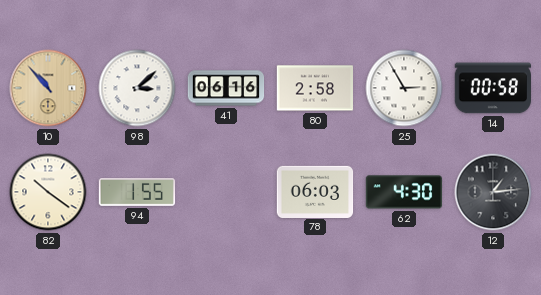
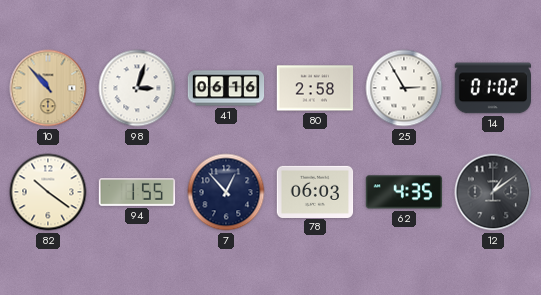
98: 3:08 -> 3:03 (137, 88)
14: 00:58 -> 01:02 (492, 88)
7: none -> 12:53 (226, 192)
62: 4:30 -> 4:35 (404, 192)
12: 1:14 -> 1:09 (493, 192)
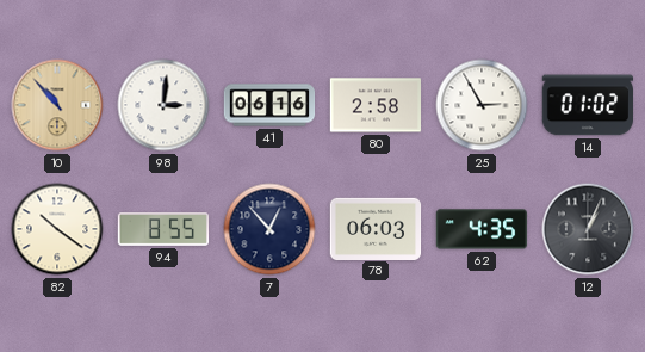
98: 3:03 -> 3:01 (163, 105)
94: 1:55 -> 8:55 (163, 230)
12: 1:09 -> 1:04 (588, 229)
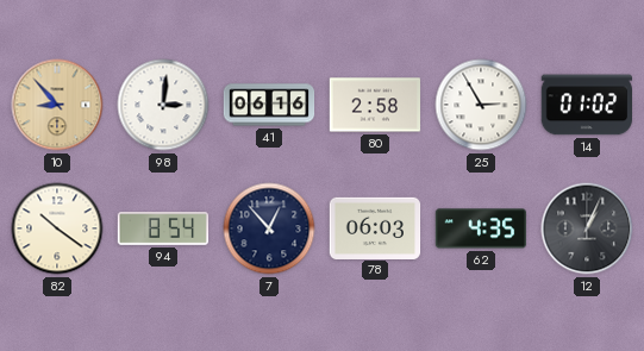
10: 10:53 -> 8:53 (57, 105)
94: 8:55 -> 8:54 (163, 230)
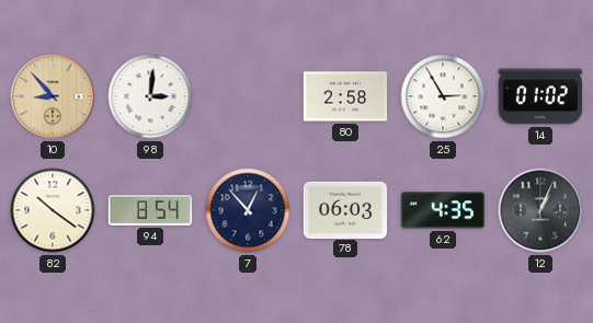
41: 06:16 -> none (269, 105)
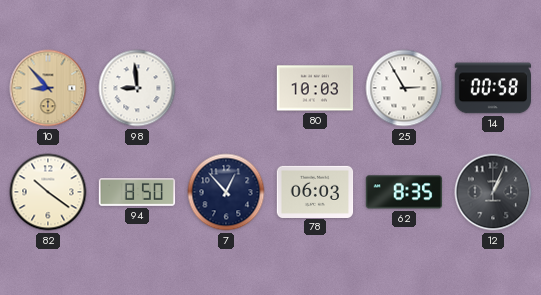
98: 3:01 -> 8:59 (137, 88)
80: 2:58 -> 10:03 (315, 88)
14: 01:02 -> 00:58 (492, 88)
94: 8:54 -> 8:50 (137, 193)
62: 4:35 -> 8:35 (404, 192)
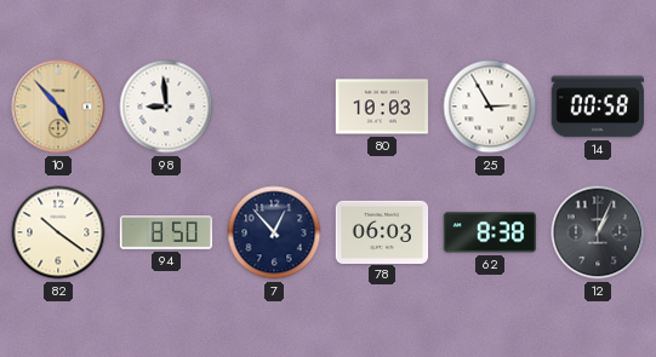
10: 8:53 -> 4:53 (58, 106)
62: 8:35 -> 8:38 (490, 232)
